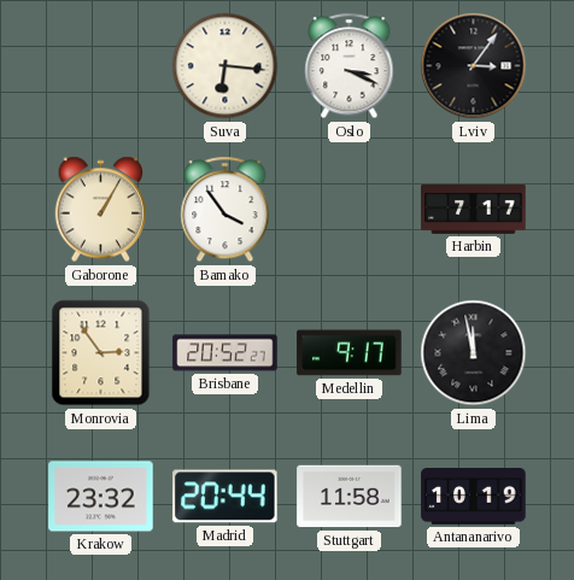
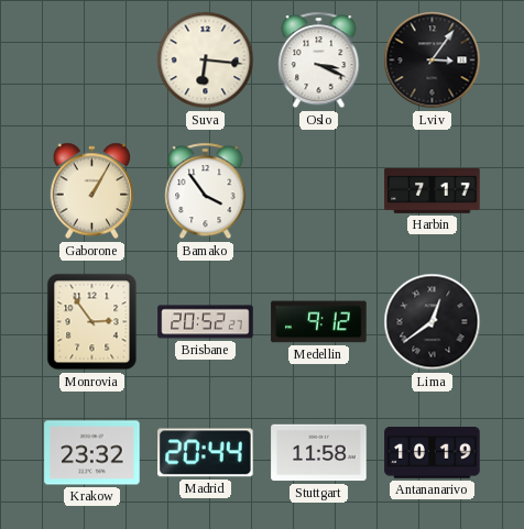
Medellin: 9:17 -> 9:12 (319, 322)
Lima: 11:58 -> 12:39 (433, 322)
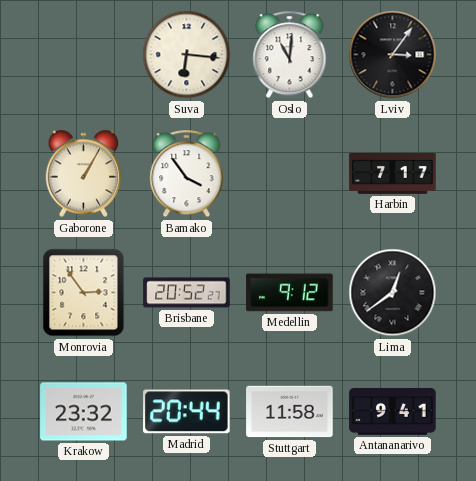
Oslo: 3:19 -> 11:01 (290, 55)
Antananarivo: 10:19 -> 9:41 (393, 412)
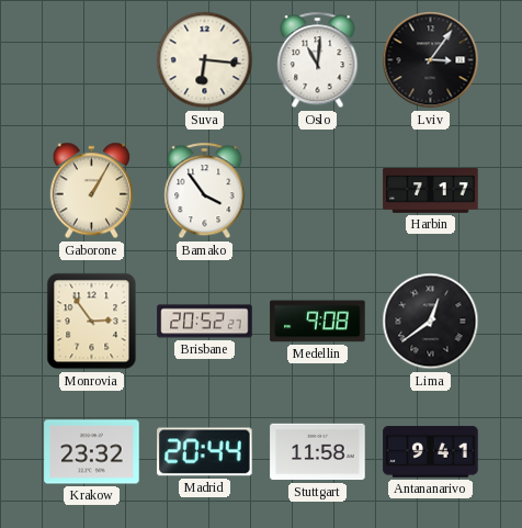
Medellin: 9:12 -> 9:08 (318, 322)
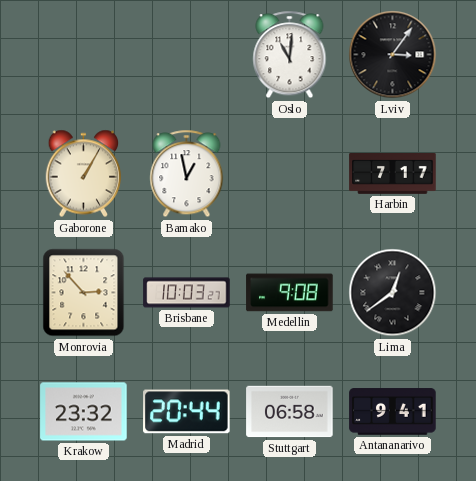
Suva: 6:16 -> none (205, 60)
Bamako: 3:54 -> 12:58 (187, 174)
Monrovia: 2:54 -> 2:53 (84, 293)
Brisbane: 20:52 -> 10:03 (187, 293)
Stuttgart: 11:58 -> 06:58 (290, 412)
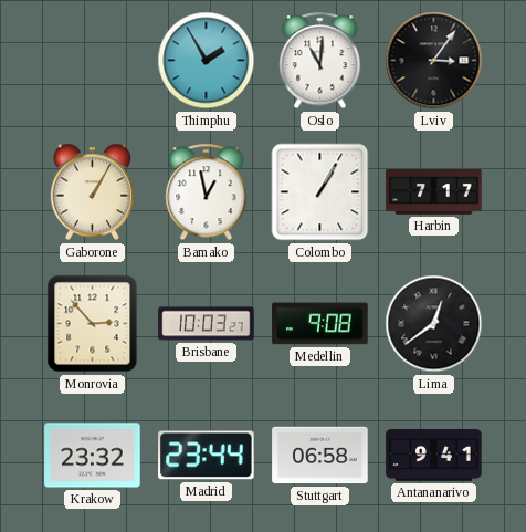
Thimphu: none -> 1:55 (207, 61)
Colombo: none -> 1:05 (320, 192)
Madrid: 20:44 -> 23:44 (207, 456)
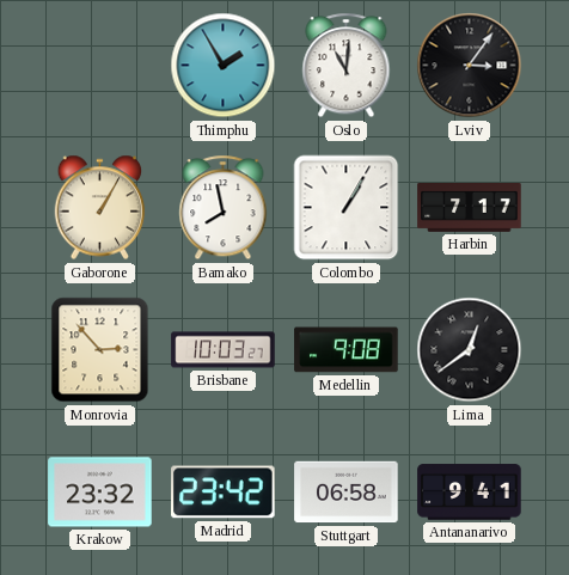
Bamako: 12:58 -> 7:58 (224, 208)
Madrid: 23:44 -> 23:42 (224, 493)
